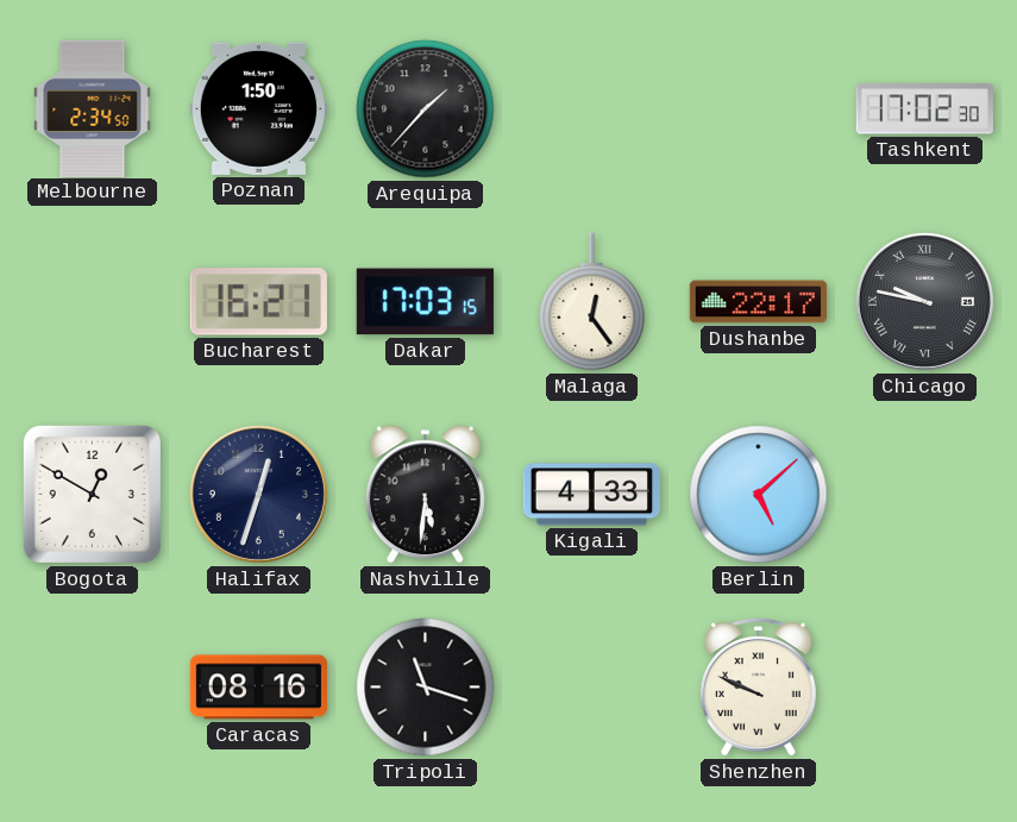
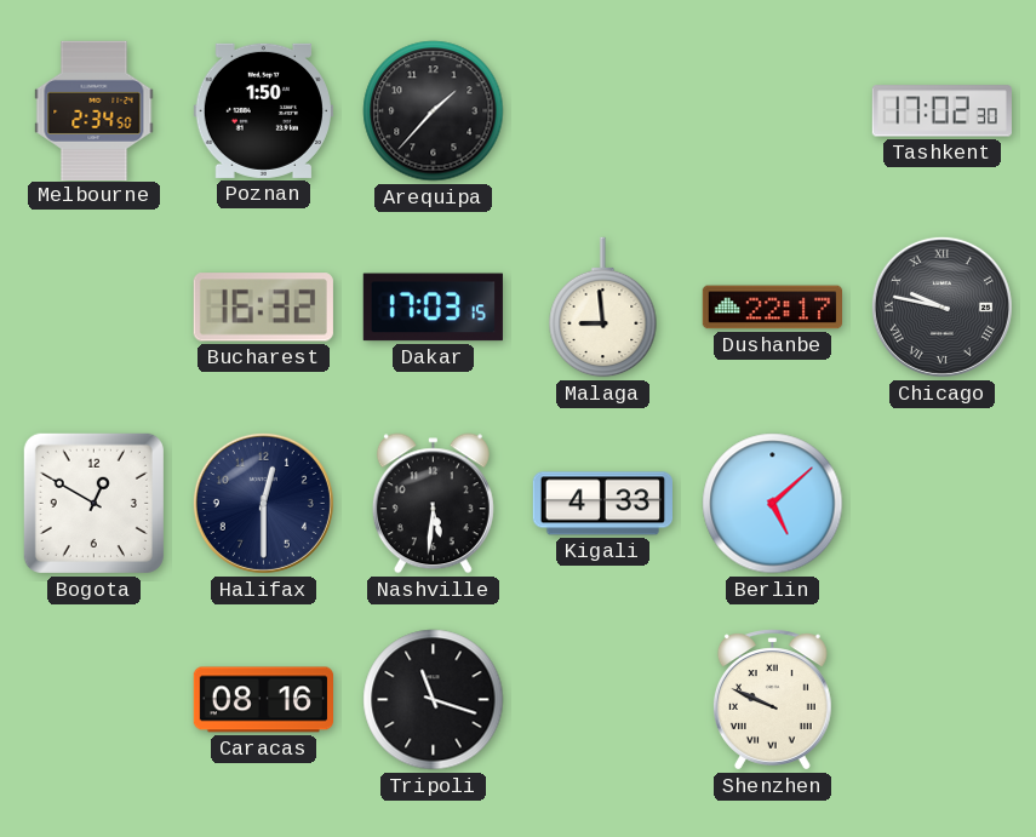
Bucharest: 16:21 -> 16:32 (263, 308)
Malaga: 12:24 -> 8:59 (603, 308)
Halifax: 12:33 -> 12:30 (263, 503)
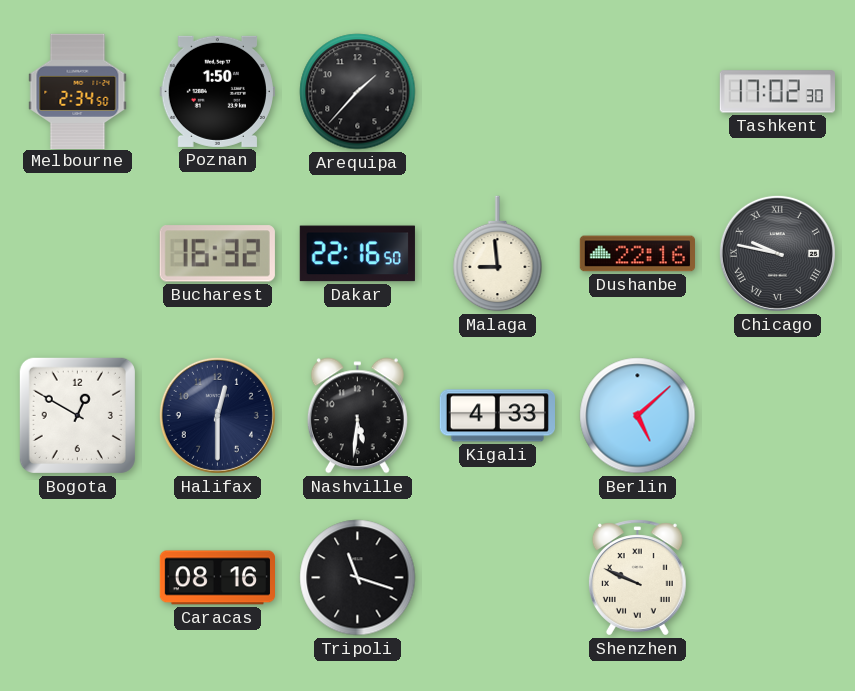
Dakar: 17:03 -> 22:16 (357, 254)
Dushanbe: 22:17 -> 22:16 (637, 254)
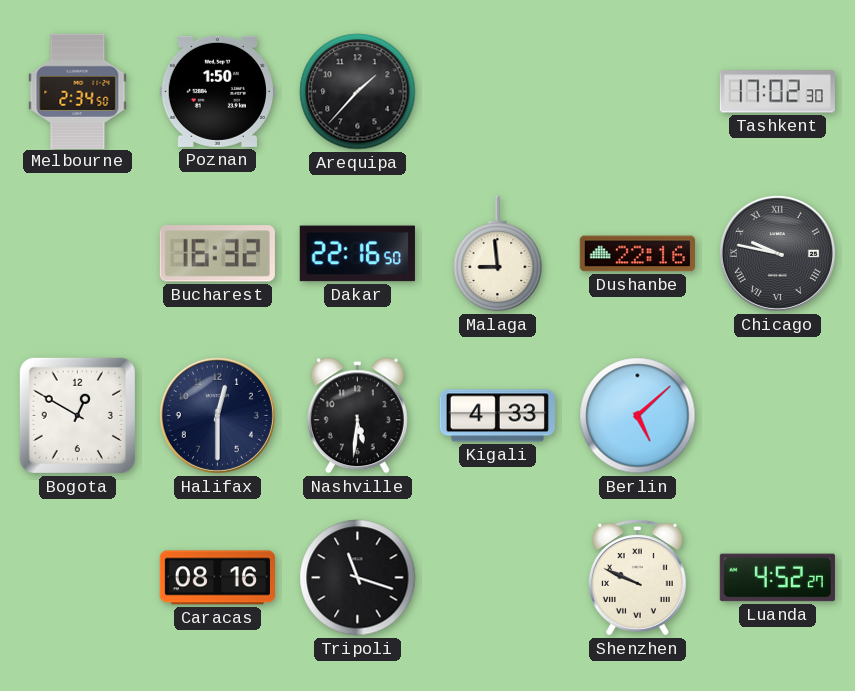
Luanda: none -> 4:52 (777, 578)
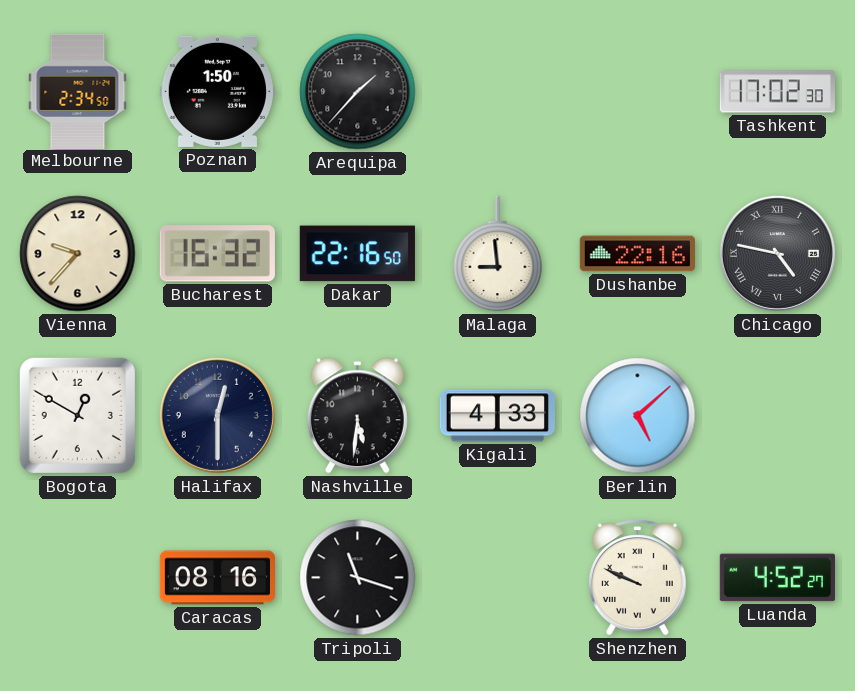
Vienna: none -> 9:37 (78, 254)
Chicago: 9:47 -> 4:47 (777, 253)
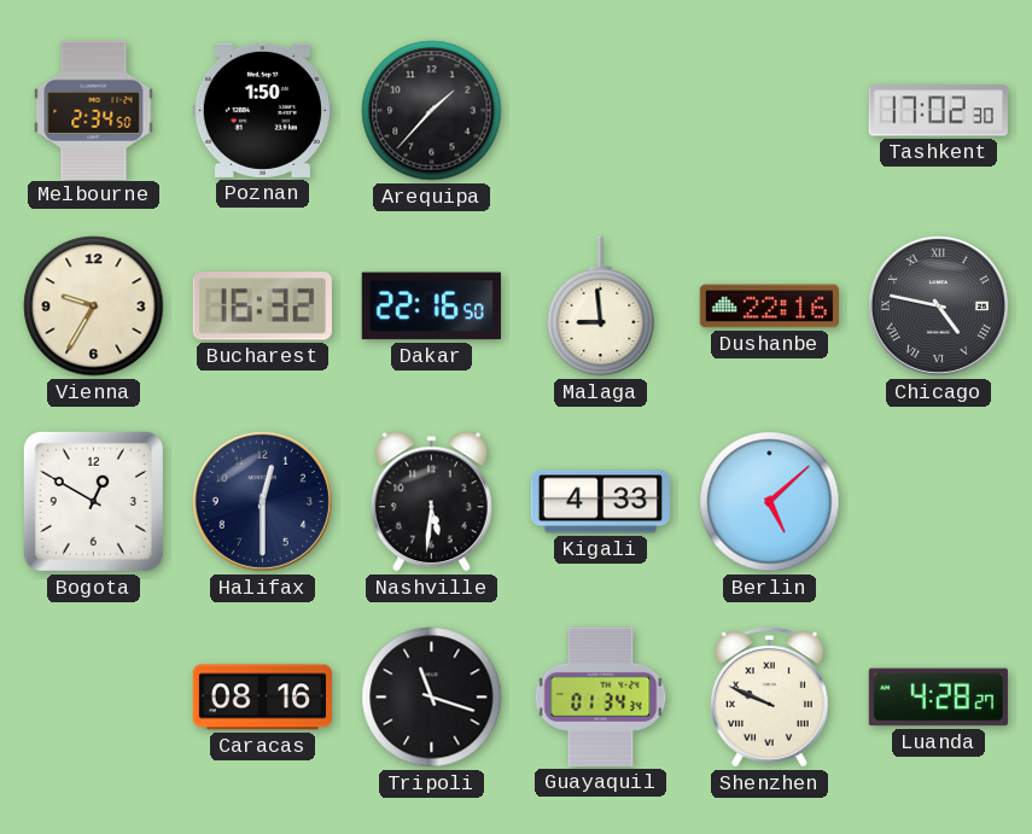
Vienna: 9:37 -> 9:35 (94, 307)
Guayaquil: none -> 01:34 (601, 696)
Luanda: 4:52 -> 4:28 (938, 698)
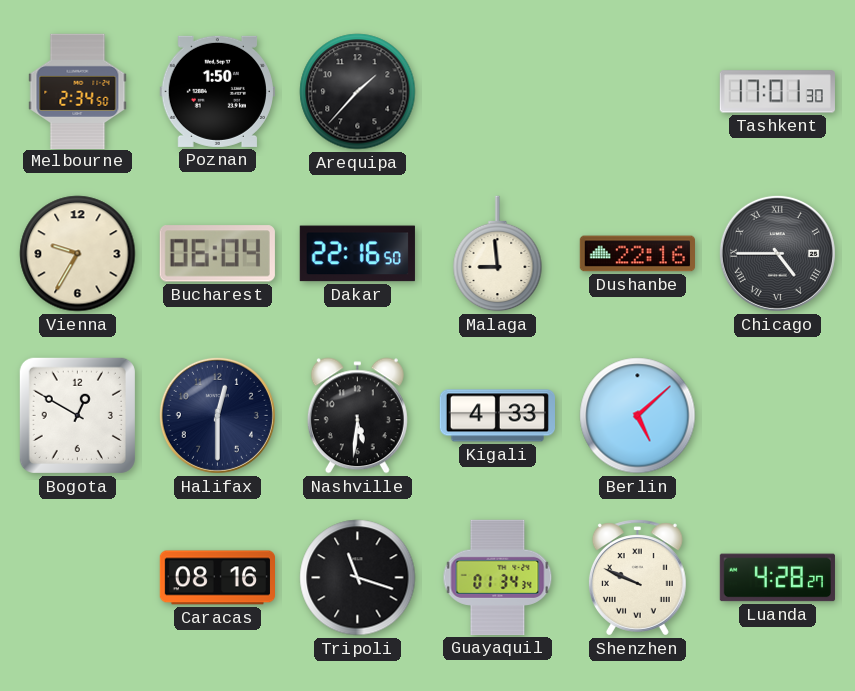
Tashkent: 17:02 -> 17:01 (777, 92)
Bucharest: 16:32 -> 06:04 (217, 254)
Chicago: 4:47 -> 4:45 (777, 253)
